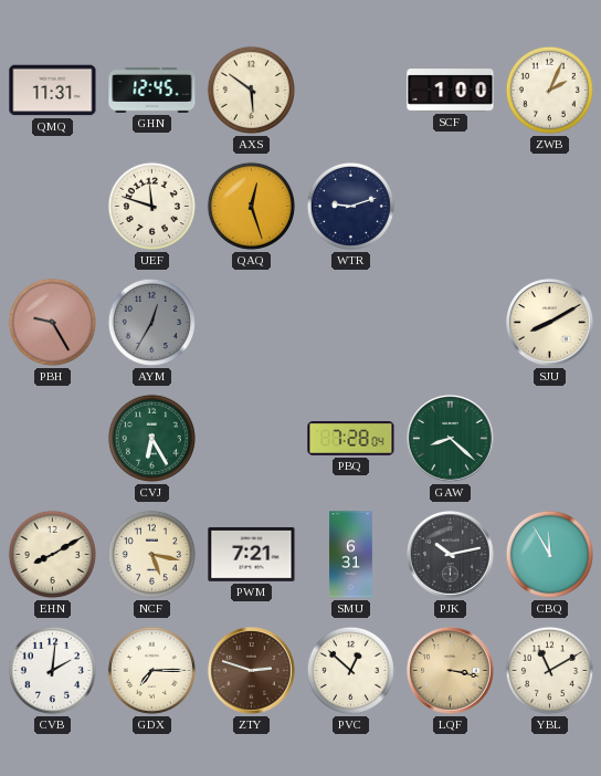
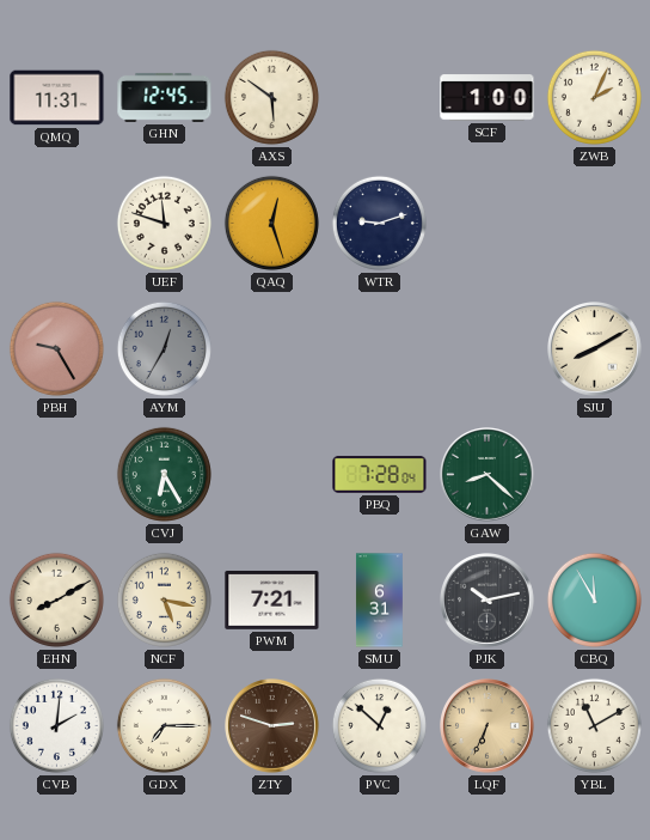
LQF: 3:17 -> 6:34 (487, 726)
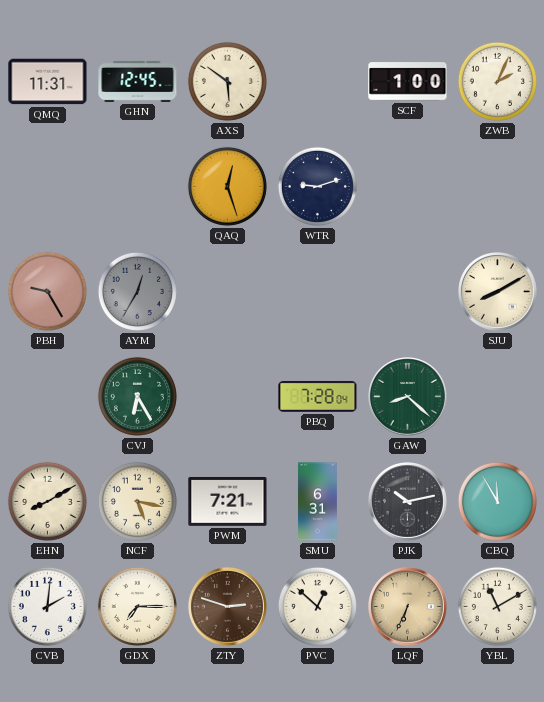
UEF: 11:48 -> none (164, 223)
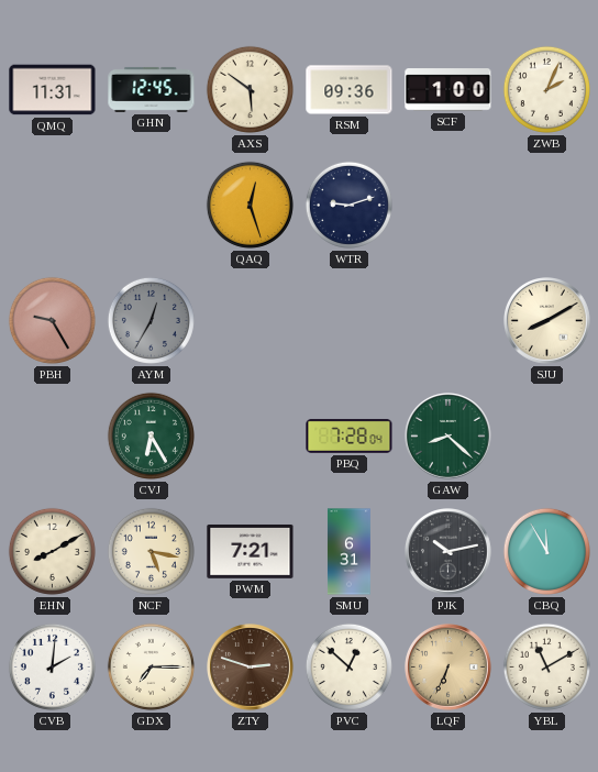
RSM: none -> 09:36 (350, 90)
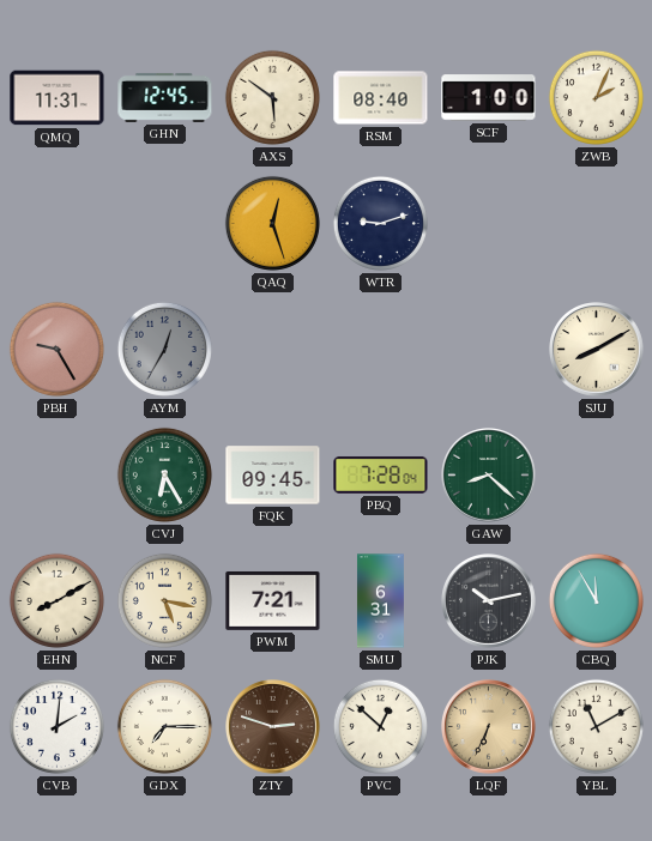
RSM: 09:36 -> 08:40 (381, 98)
FQK: none -> 09:45 (273, 476)
